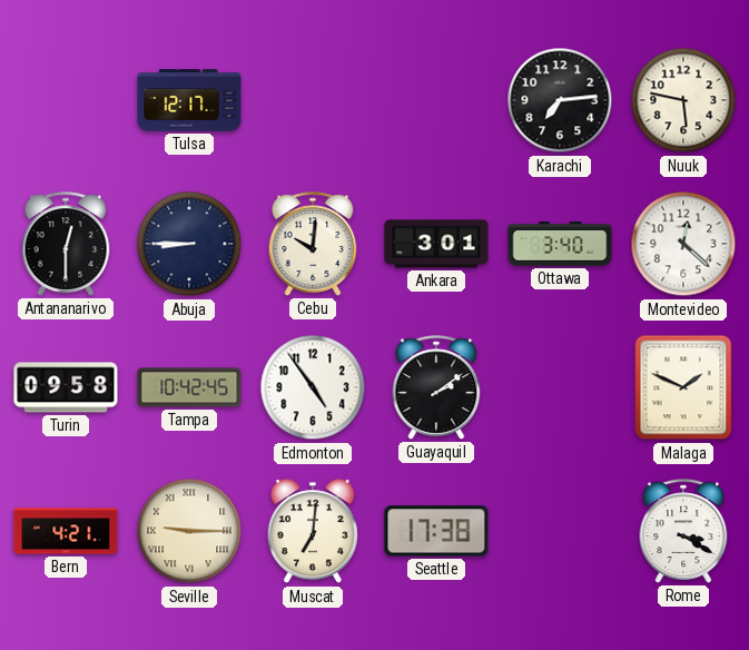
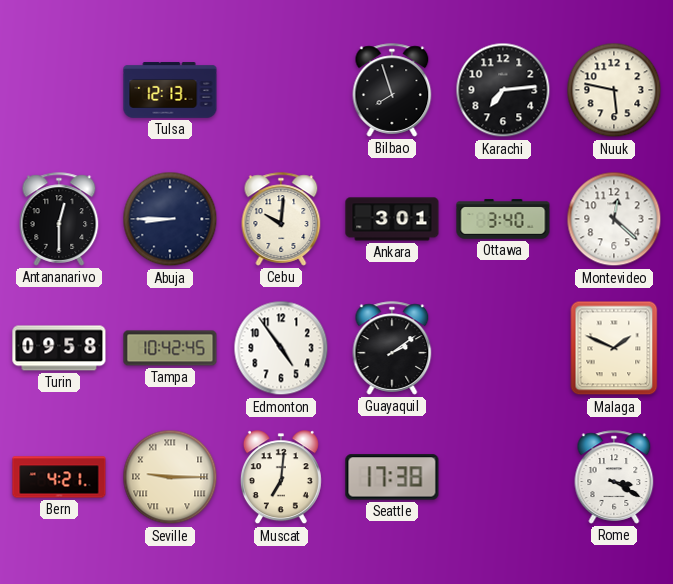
Tulsa: 12:17 -> 12:13 (170, 90)
Bilbao: none -> 7:57 (392, 90)
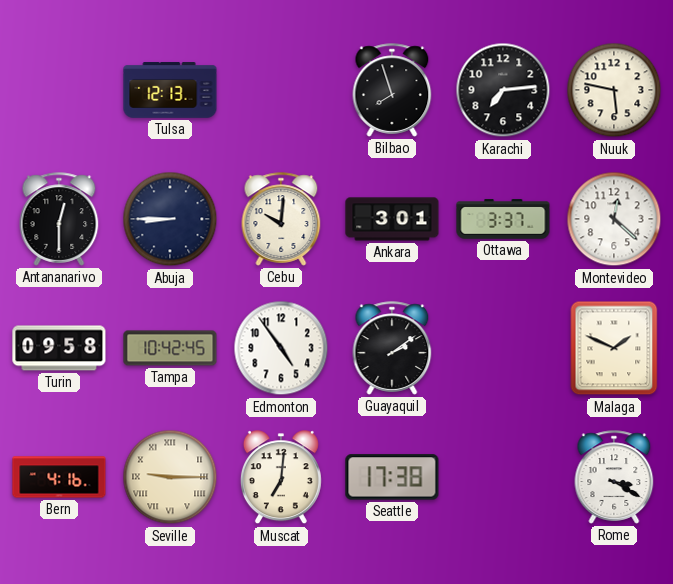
Ottawa: 3:40 -> 3:37 (503, 219)
Bern: 4:21 -> 4:16 (59, 477)
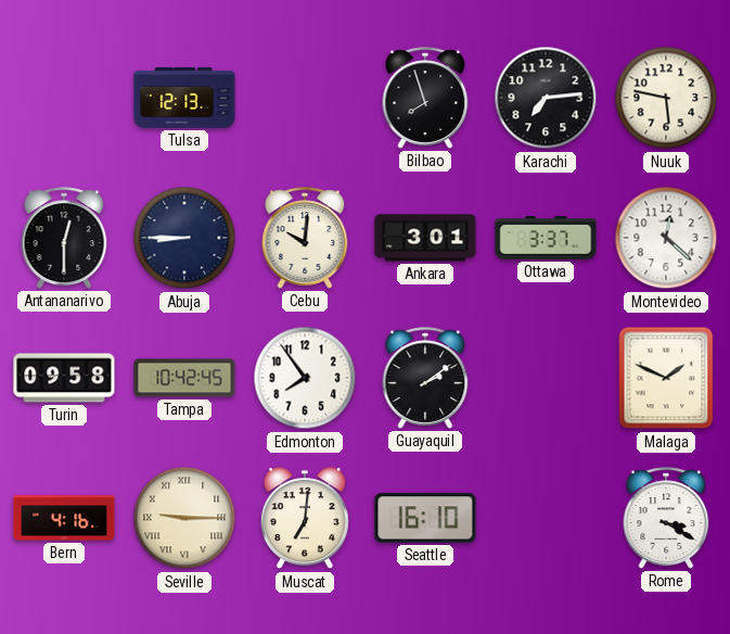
Edmonton: 4:54 -> 7:54 (305, 378)
Seattle: 17:38 -> 16:10 (425, 518)
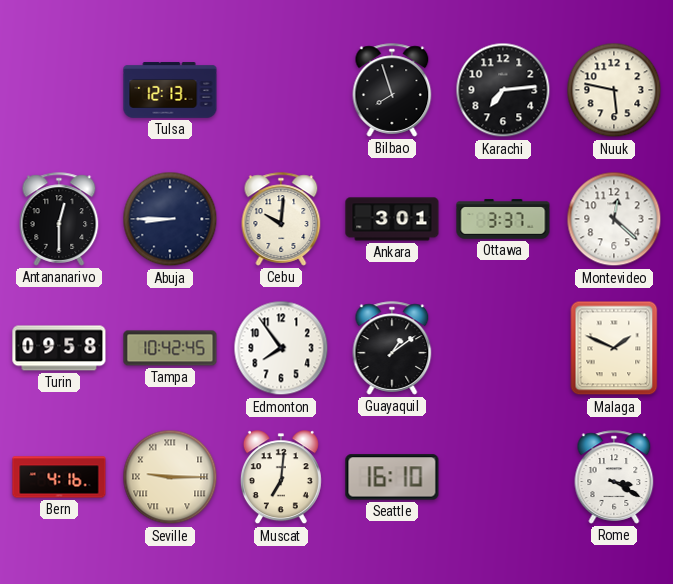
Guayaquil: 2:09 -> 1:09 (392, 348)
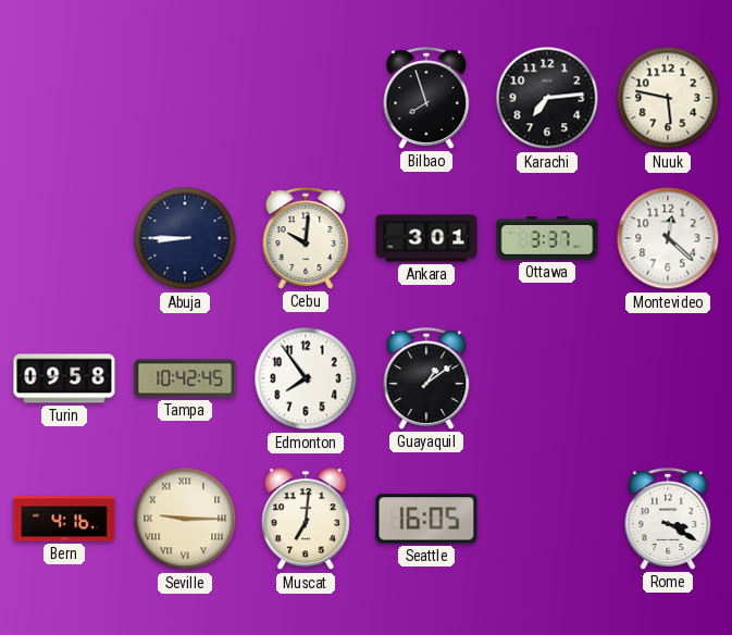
Tulsa: 12:13 -> none (170, 90)
Antananarivo: 12:30 -> none (59, 219)
Malaga: 1:49 -> none (614, 348)
Seattle: 16:10 -> 16:05 (426, 519)
